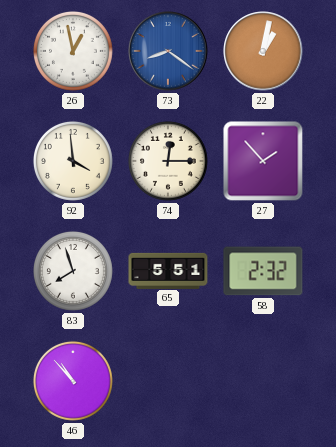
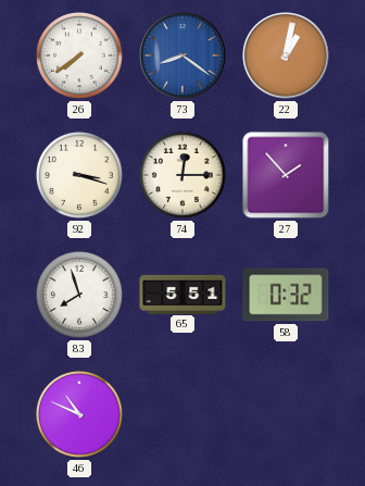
26: 12:58 -> 7:39 (79, 55)
92: 3:59 -> 3:18 (79, 175)
58: 2:32 -> 0:32 (286, 295)
46: 10:53 -> 10:49 (79, 414)
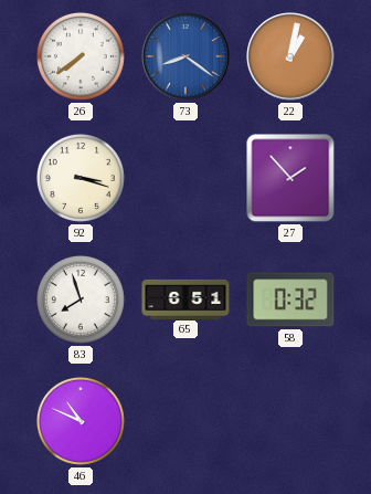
74: 12:15 -> none (182, 175)
65: 5:51 -> 6:51 (185, 298)
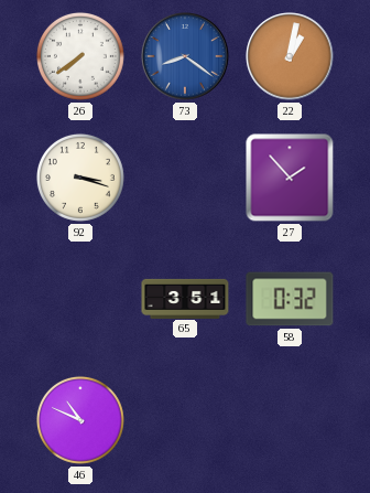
83: 7:57 -> none (81, 299)
65: 6:51 -> 3:51 (185, 298)
